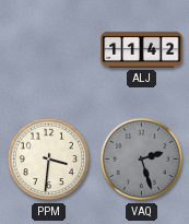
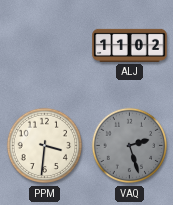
ALJ: 11:42 -> 11:02 (130, 45)
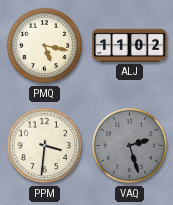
PMQ: none -> 5:17 (45, 46)
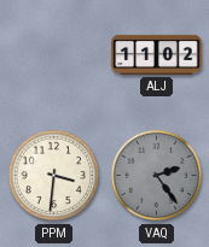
PMQ: 5:17 -> none (45, 46)
VAQ: 2:27 -> 2:24 (157, 176)
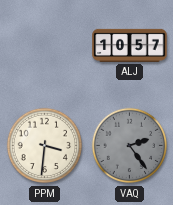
ALJ: 11:02 -> 10:57 (130, 45)
